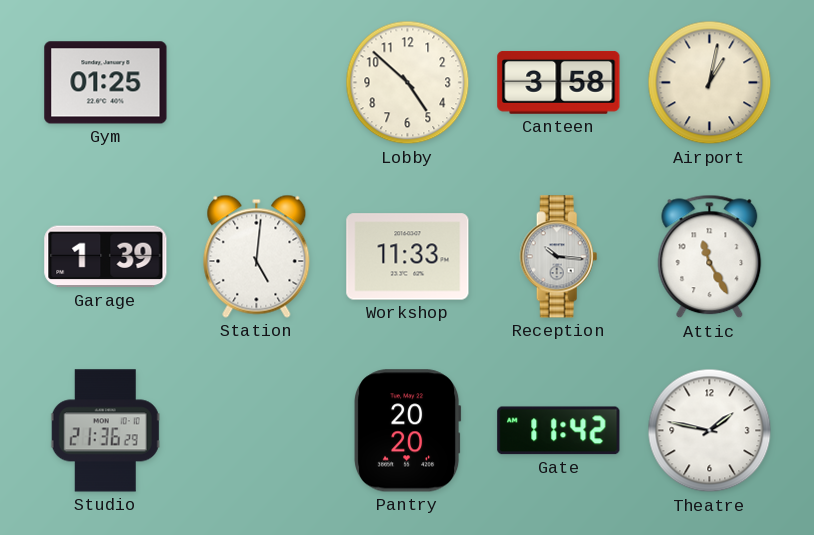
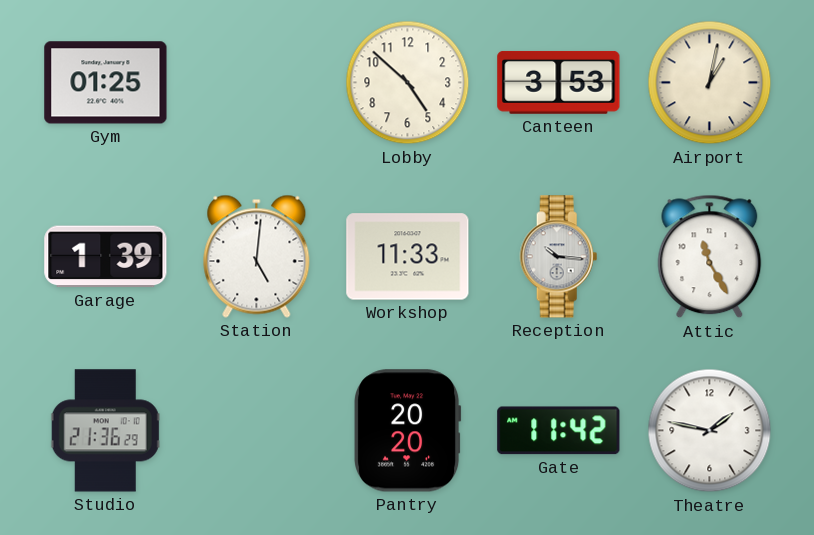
Canteen: 3:58 -> 3:53 (559, 82)
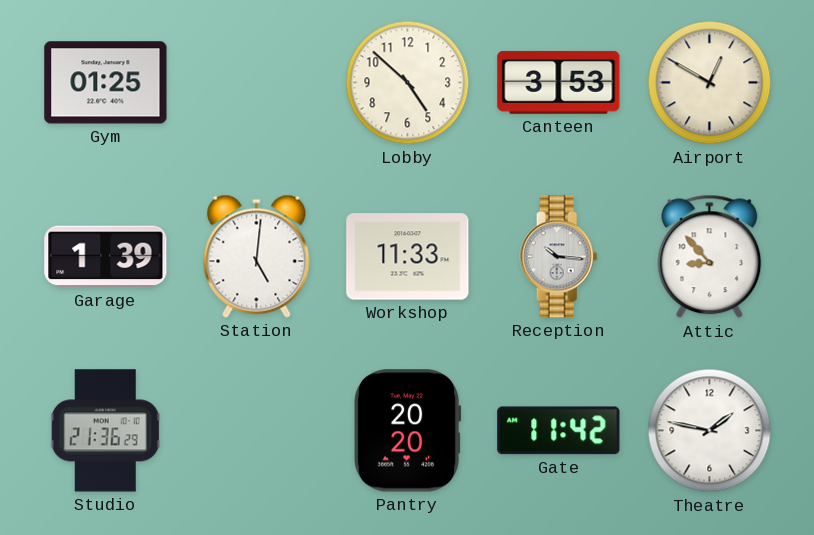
Airport: 1:02 -> 12:50 (710, 83)
Attic: 11:25 -> 8:53 (710, 257)
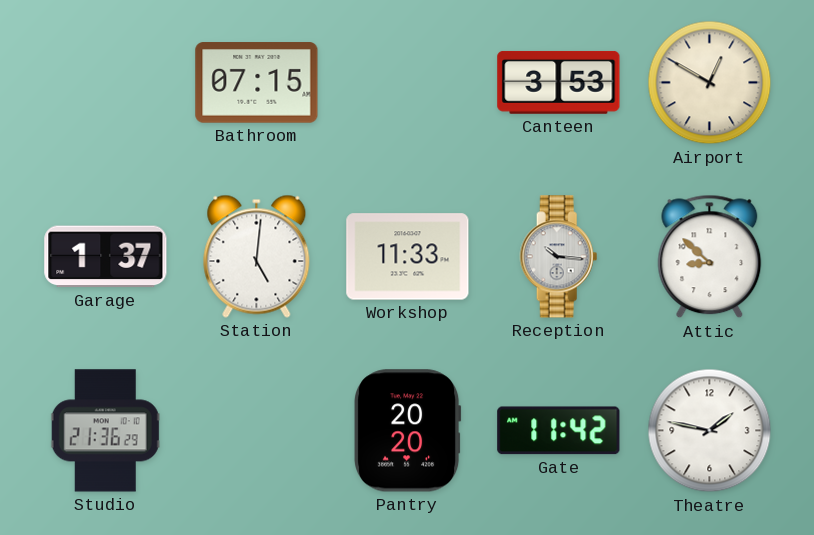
Gym: 01:25 -> none (106, 83)
Bathroom: none -> 07:15 (257, 83)
Lobby: 4:52 -> none (408, 83)
Garage: 1:39 -> 1:37 (106, 257)
Attic: 8:53 -> 8:52 (710, 257)
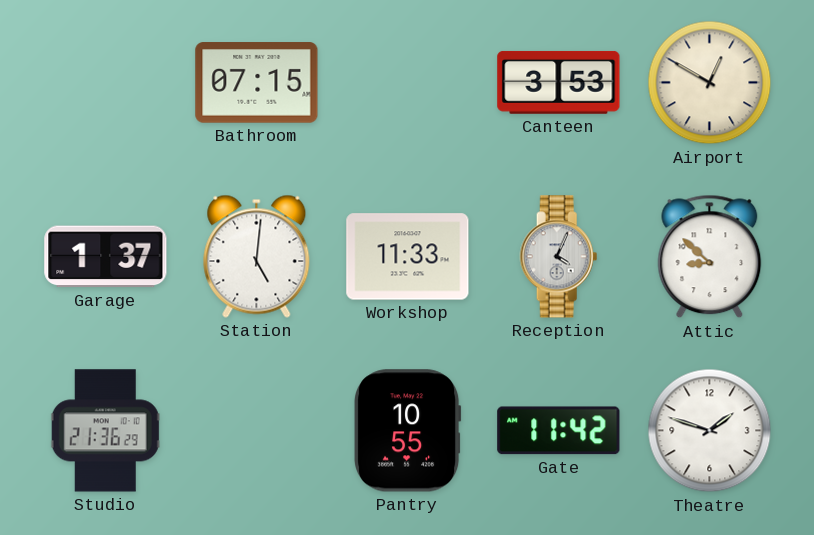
Reception: 10:16 -> 4:04 (559, 257)
Pantry: 20:20 -> 10:55 (408, 431)
Theatre: 1:47 -> 1:48 (710, 431)
